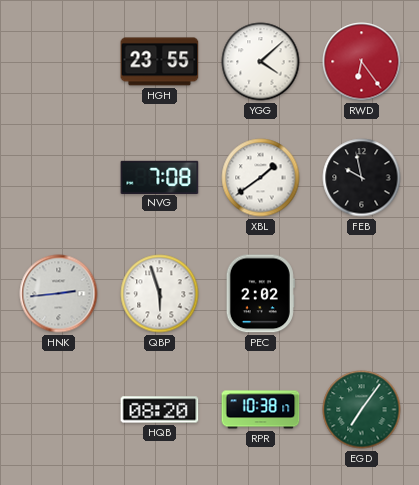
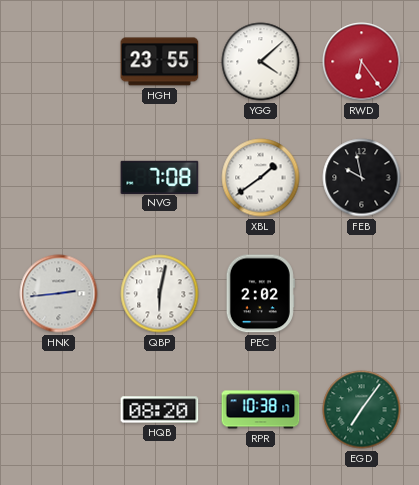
QBP: 5:57 -> 6:02 (160, 294)
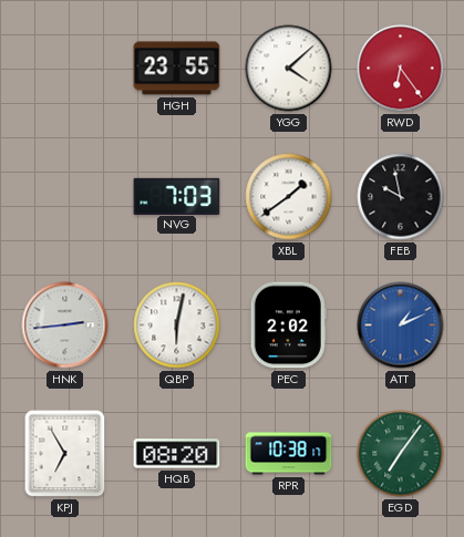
NVG: 7:08 -> 7:03 (177, 196)
ATT: none -> 1:11 (401, 326)
KPJ: none -> 6:55 (65, 454)
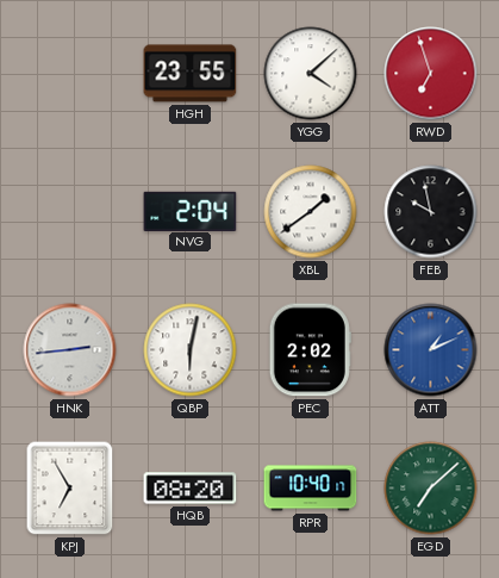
RWD: 6:24 -> 6:57 (431, 74)
NVG: 7:03 -> 2:04 (191, 211)
RPR: 10:38 -> 10:40 (311, 489)
EGD: 7:06 -> 7:08 (431, 489)
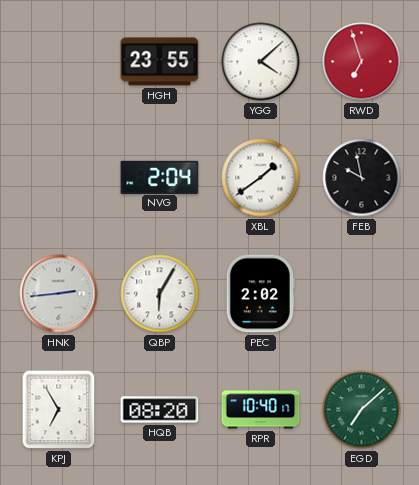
QBP: 6:02 -> 6:05 (160, 294)
ATT: 1:11 -> none (431, 350)
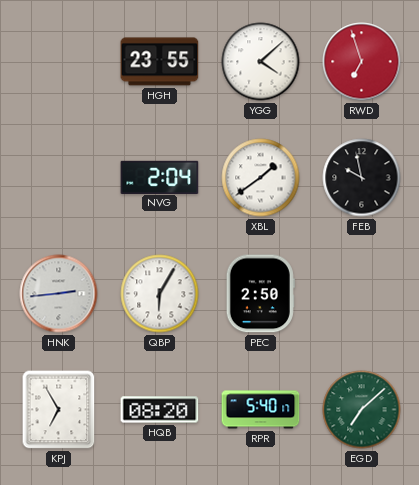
PEC: 2:02 -> 2:50 (260, 294)
RPR: 10:40 -> 5:40 (261, 410)
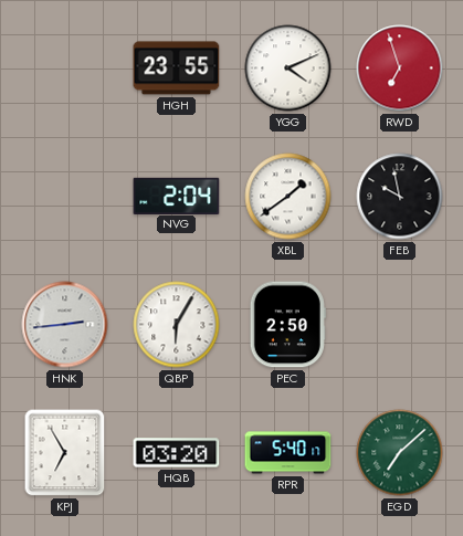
YGG: 4:08 -> 4:11 (288, 69)
HQB: 08:20 -> 03:20 (177, 453)
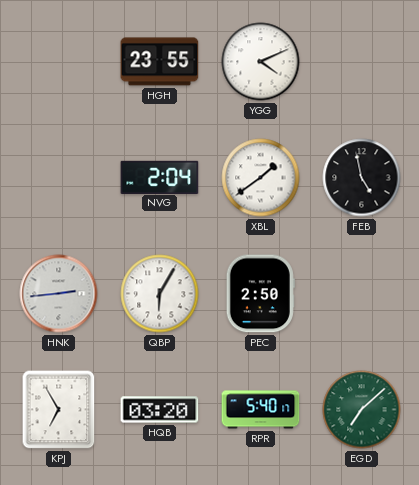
RWD: 6:57 -> none (400, 69)
FEB: 9:58 -> 4:58 (362, 178)
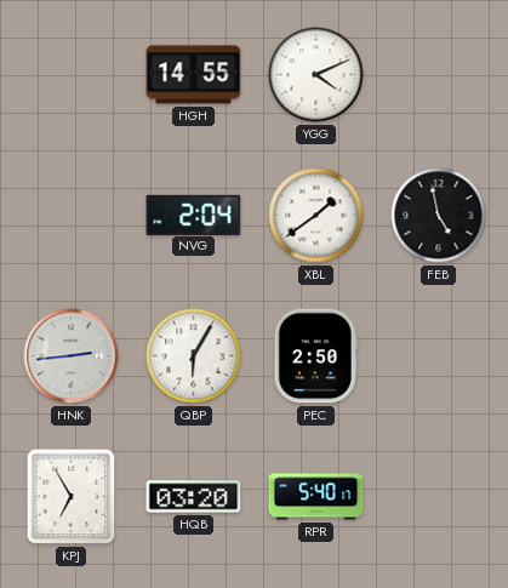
HGH: 23:55 -> 14:55 (194, 75)
EGD: 7:08 -> none (362, 410)
